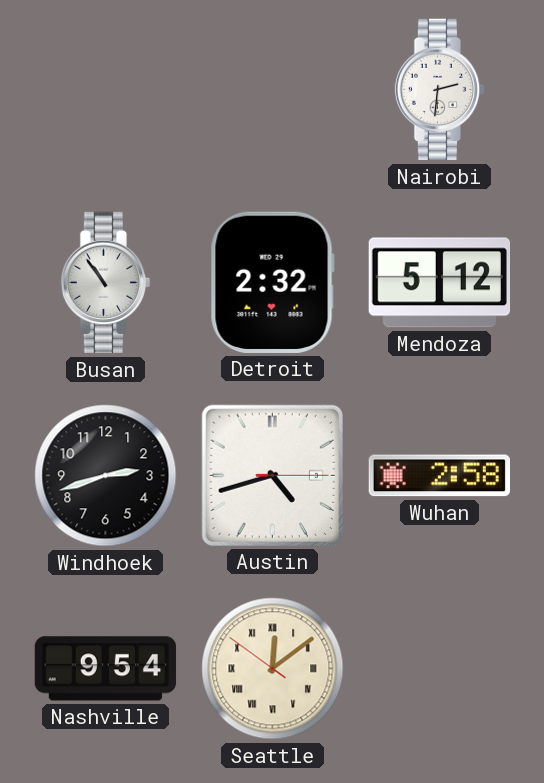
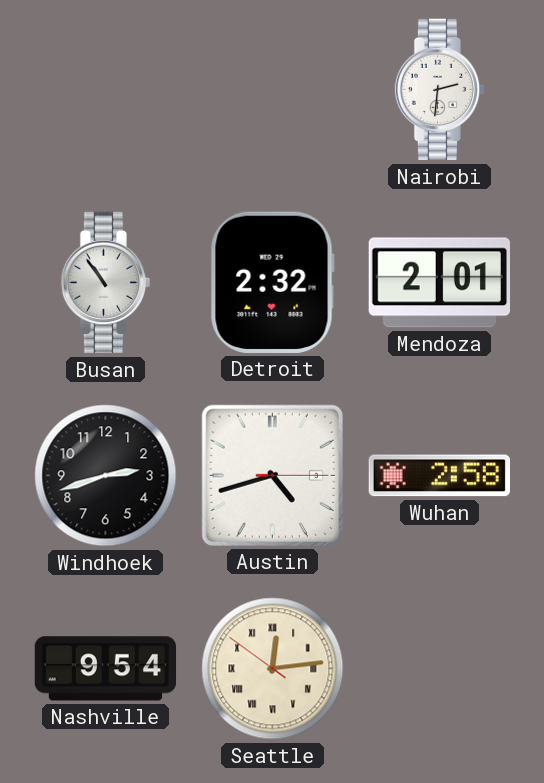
Mendoza: 5:12 -> 2:01 (439, 283)
Seattle: 12:08 -> 12:13 (273, 669)
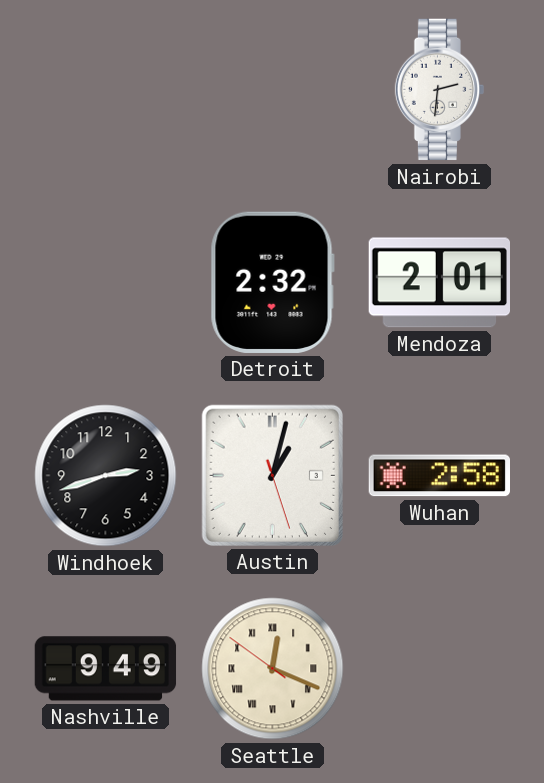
Busan: 10:54 -> none (106, 283)
Austin: 4:42 -> 1:02 (272, 475)
Nashville: 9:54 -> 9:49 (106, 669)
Seattle: 12:13 -> 12:18 (273, 669)
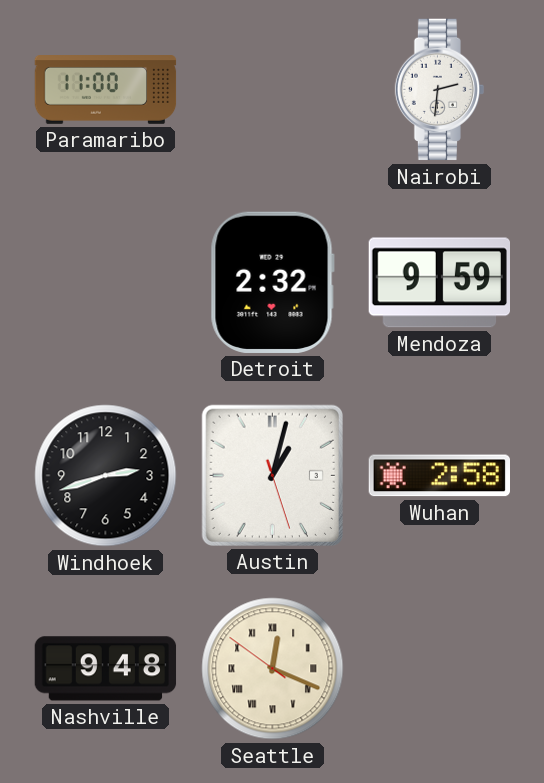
Paramaribo: none -> 11:00 (106, 90)
Mendoza: 2:01 -> 9:59 (439, 283)
Nashville: 9:49 -> 9:48 (106, 669)
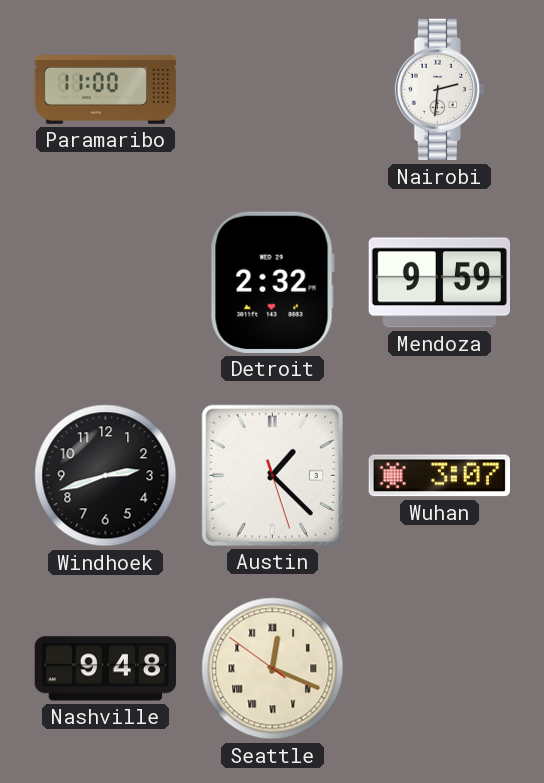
Austin: 1:02 -> 1:22 (272, 475)
Wuhan: 2:58 -> 3:07 (439, 476)
